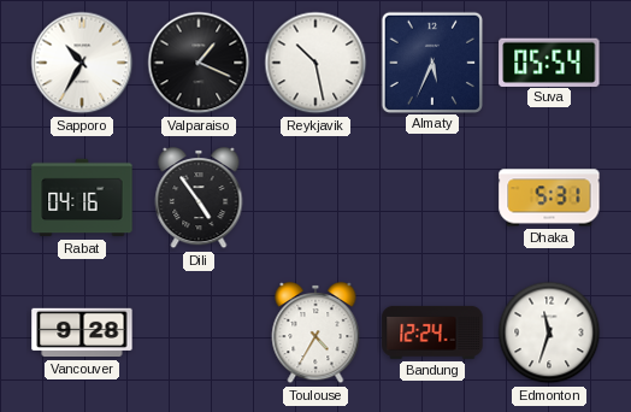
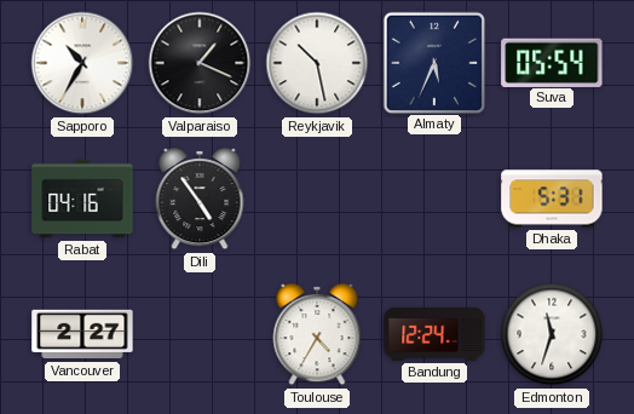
Vancouver: 9:28 -> 2:27 (82, 334)
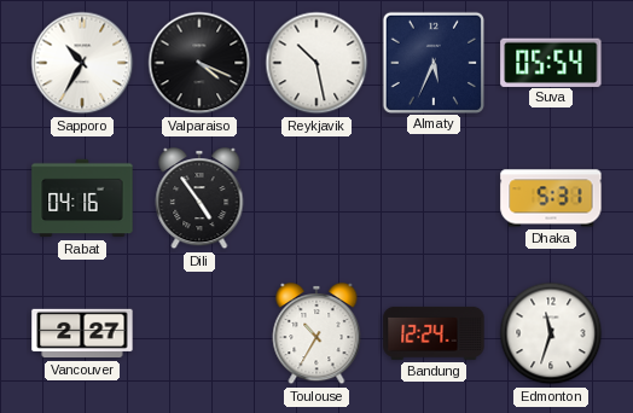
Valparaiso: 1:19 -> 4:19 (199, 63)
Toulouse: 4:35 -> 10:35 (316, 333)
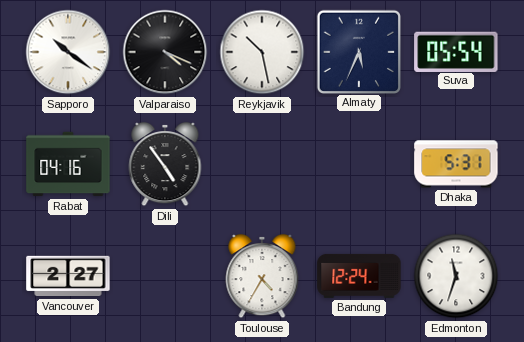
Sapporo: 10:35 -> 10:21 (68, 52)
Toulouse: 10:35 -> 4:35 (262, 276)
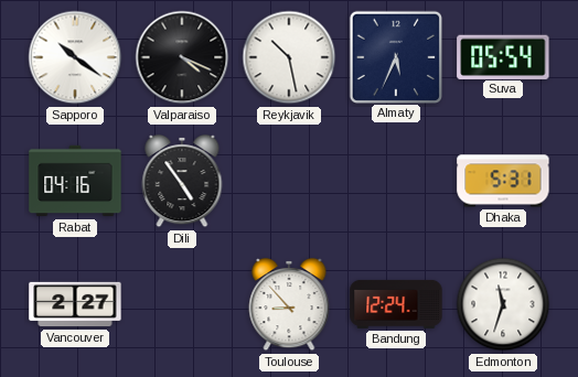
Toulouse: 4:35 -> 8:53 (289, 304)
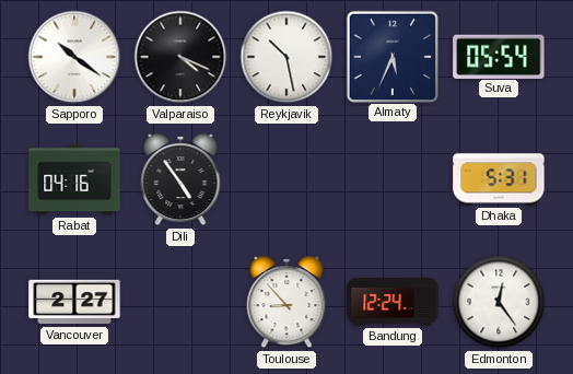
Edmonton: 11:33 -> 12:24 (499, 302)
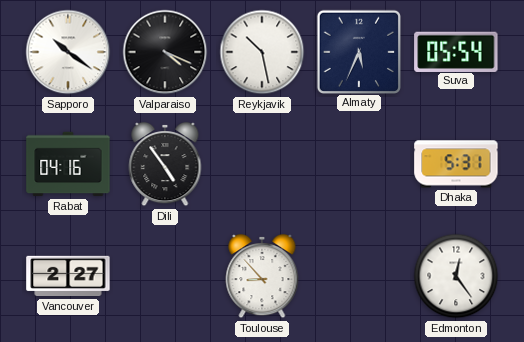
Bandung: 12:24 -> none (393, 302)
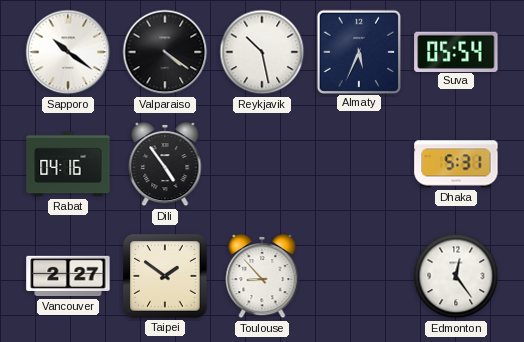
Valparaiso: 4:19 -> 4:21 (165, 52)
Taipei: none -> 1:51 (165, 276)
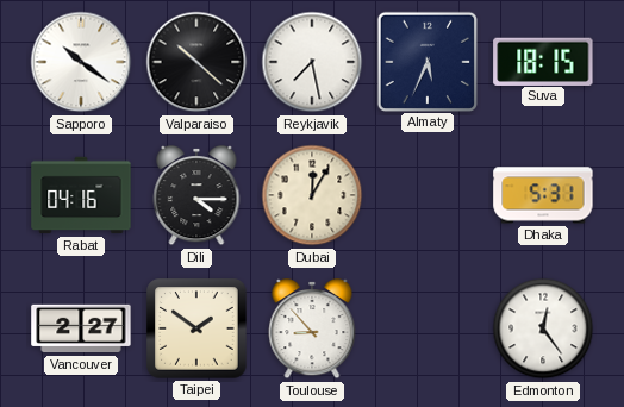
Valparaiso: 4:21 -> 10:22 (196, 62)
Reykjavik: 10:28 -> 7:28 (312, 62)
Suva: 05:54 -> 18:15 (543, 61)
Dili: 4:54 -> 4:15 (196, 195)
Dubai: none -> 12:05 (312, 195)
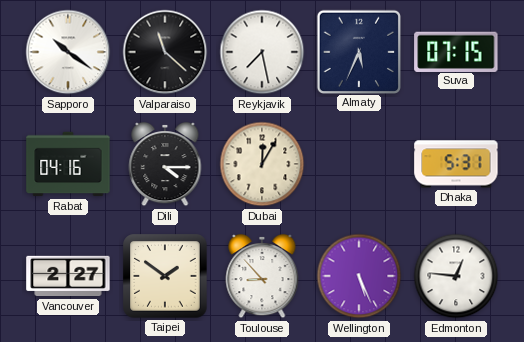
Valparaiso: 10:22 -> 11:22 (165, 52)
Suva: 18:15 -> 07:15 (456, 51)
Wellington: none -> 5:26 (359, 276)
Edmonton: 12:24 -> 12:46 (456, 276)
